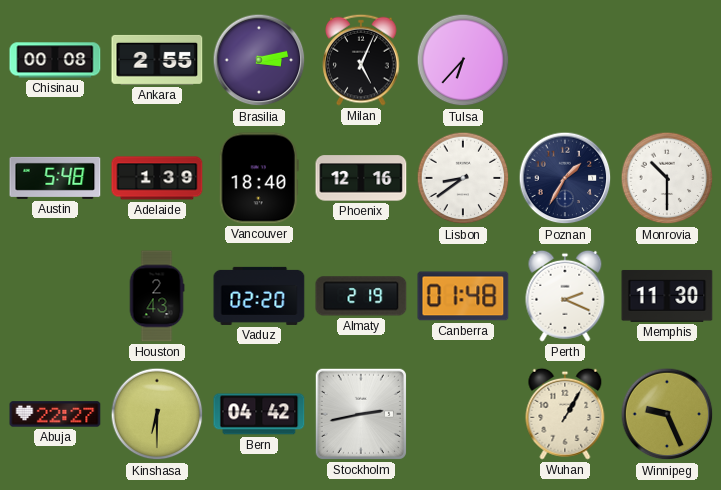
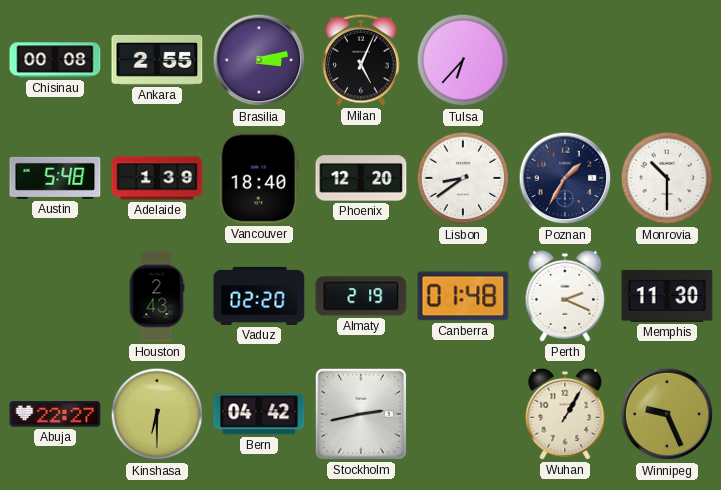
Phoenix: 12:16 -> 12:20 (361, 178)
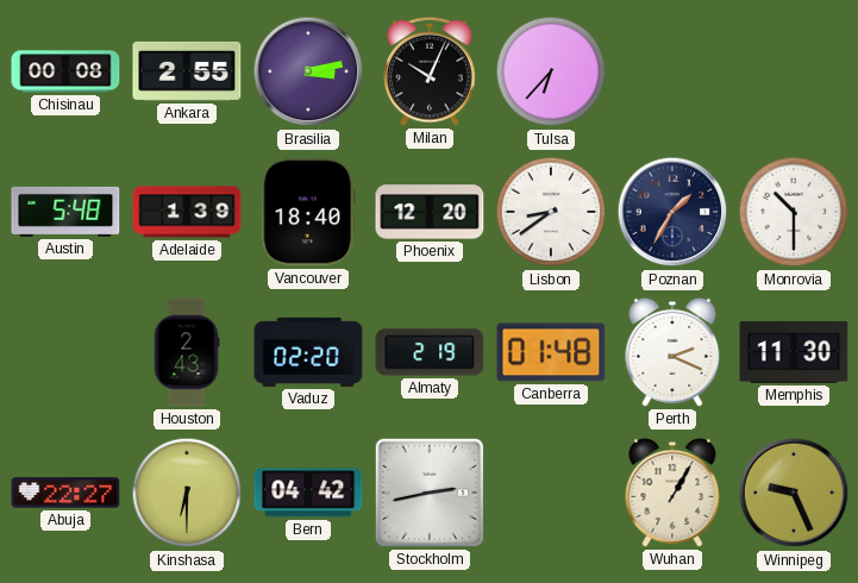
Milan: 5:04 -> 10:04 (430, 71)
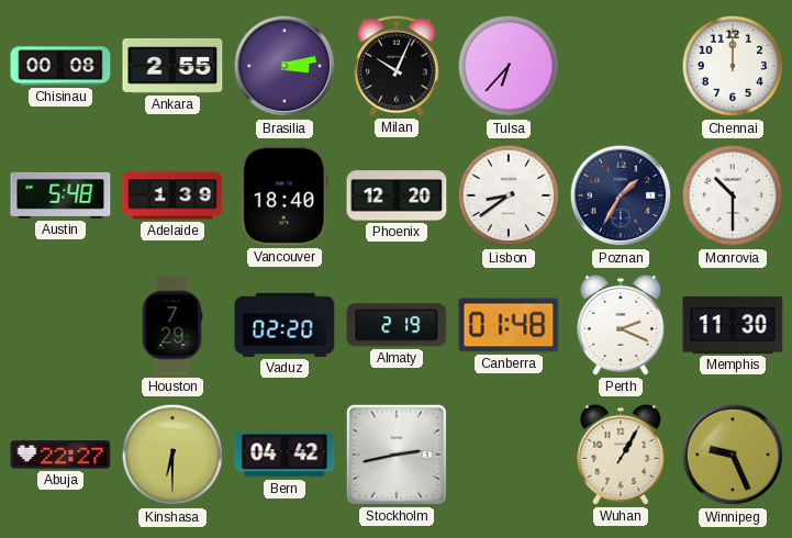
Chennai: none -> 12:00 (733, 66)
Houston: 2:43 -> 7:29 (172, 325)
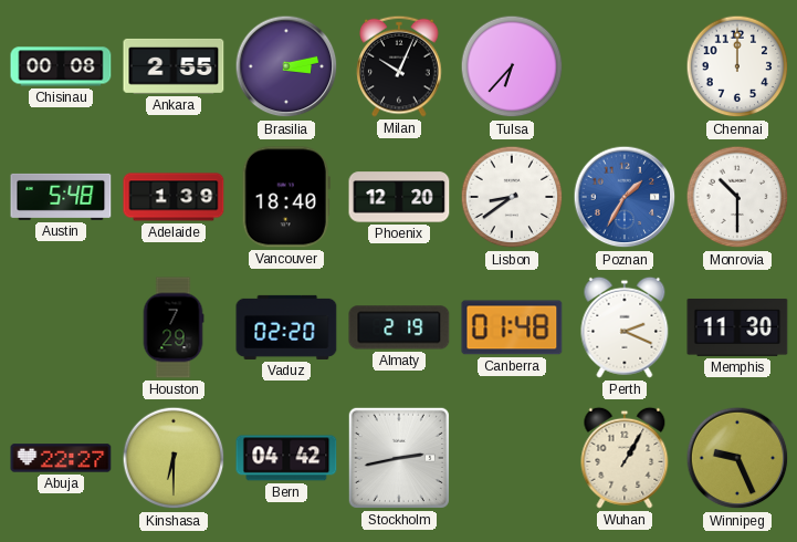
Poznan dial: navy -> blue (625, 197)
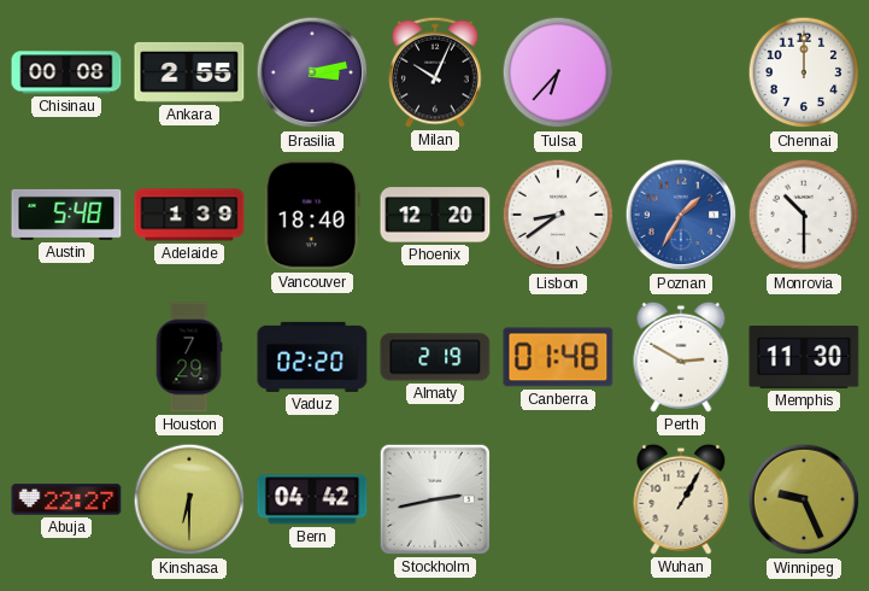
Perth: 2:19 -> 2:50 (681, 357)
